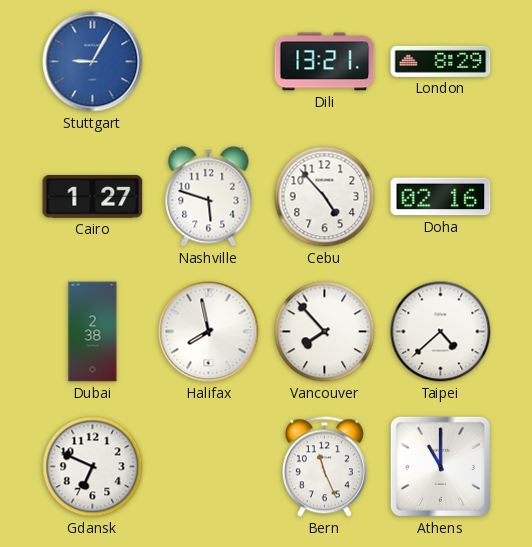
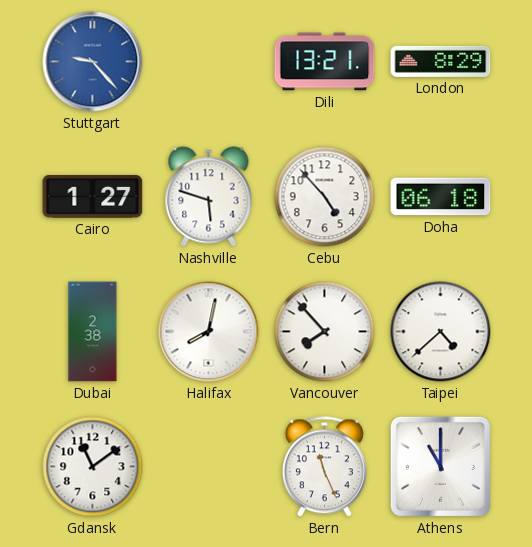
Stuttgart: 9:05 -> 9:23 (93, 62)
Doha: 02:16 -> 06:18 (441, 197)
Halifax: 7:58 -> 8:02 (209, 332)
Gdansk: 6:49 -> 11:09 (93, 467)
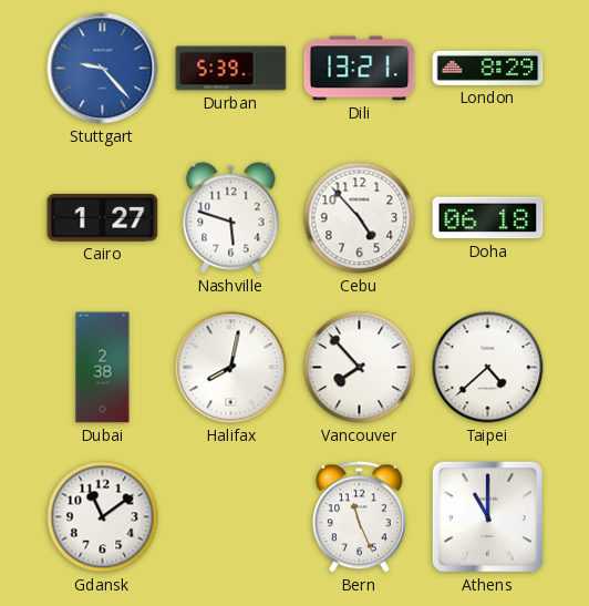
Durban: none -> 5:39 (231, 69)
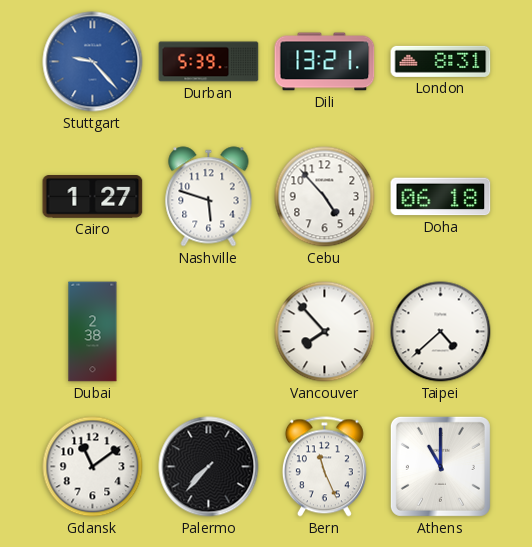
London: 8:29 -> 8:31 (441, 61)
Halifax: 8:02 -> none (231, 368)
Palermo: none -> 7:37 (209, 467)
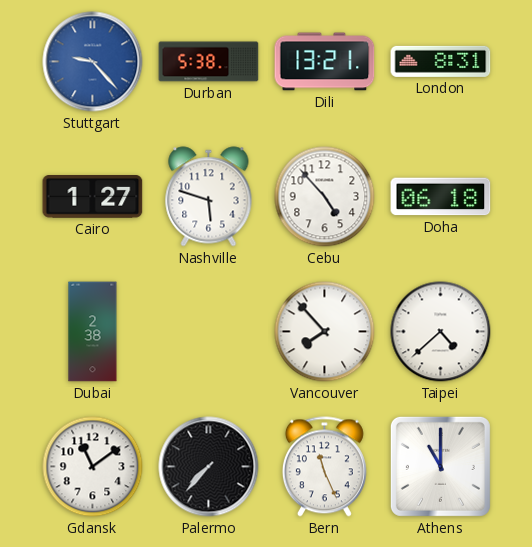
Durban: 5:39 -> 5:38 (209, 62)
